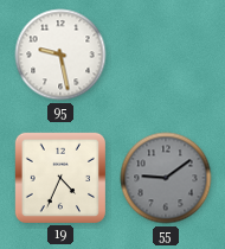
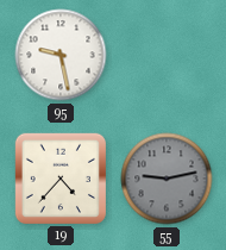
19: 4:34 -> 4:37 (59, 177)
55: 9:09 -> 9:13 (167, 179)
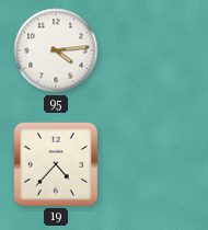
95: 9:28 -> 4:14 (56, 50)
55: 9:13 -> none (167, 179)
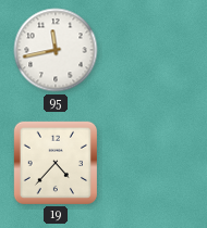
95: 4:14 -> 11:43 (56, 50)
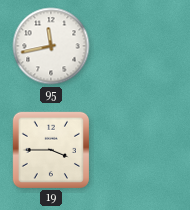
19: 4:37 -> 3:45 (50, 149)
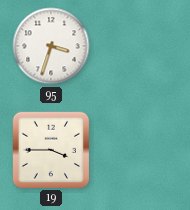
95: 11:43 -> 3:33 (51, 46)
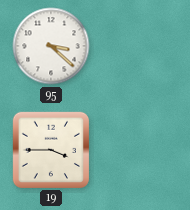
95: 3:33 -> 3:22 (51, 46)
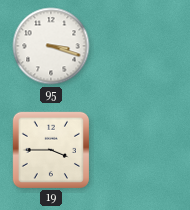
95: 3:22 -> 3:18 (51, 46)
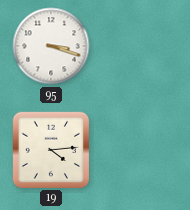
19: 3:45 -> 4:14 (50, 149)
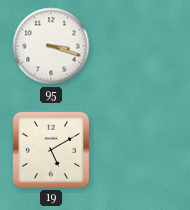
19: 4:14 -> 5:10 (50, 149)
